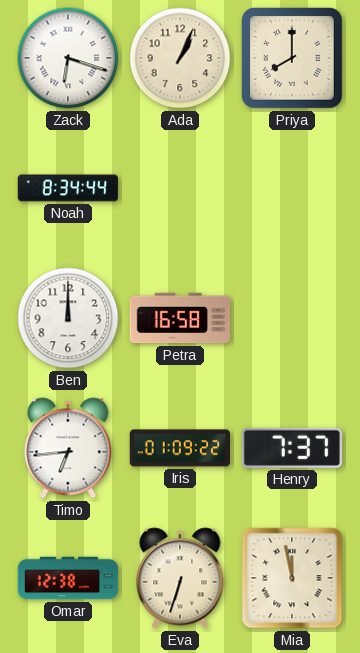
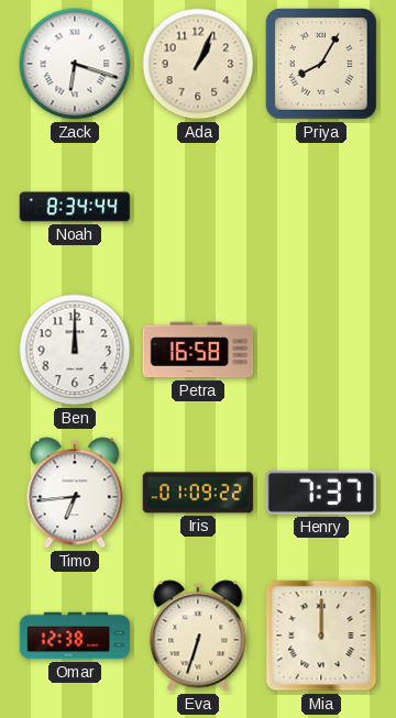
Priya: 8:00 -> 8:05 (322, 65)
Mia: 11:58 -> 12:00 (321, 636)
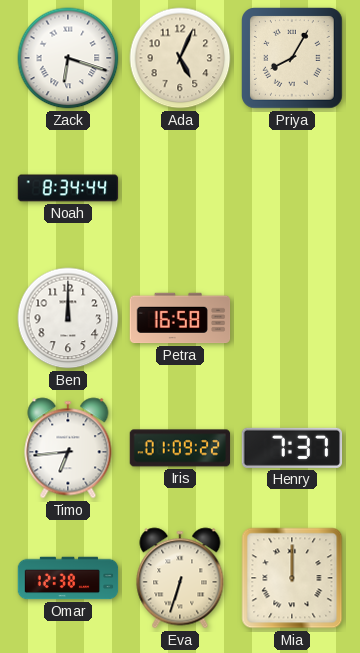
Ada: 1:04 -> 5:04 (180, 58)
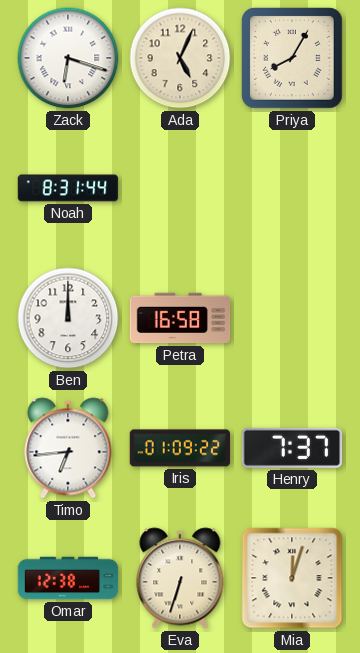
Noah: 8:34 -> 8:31 (68, 188)
Mia: 12:00 -> 12:03 (292, 578)
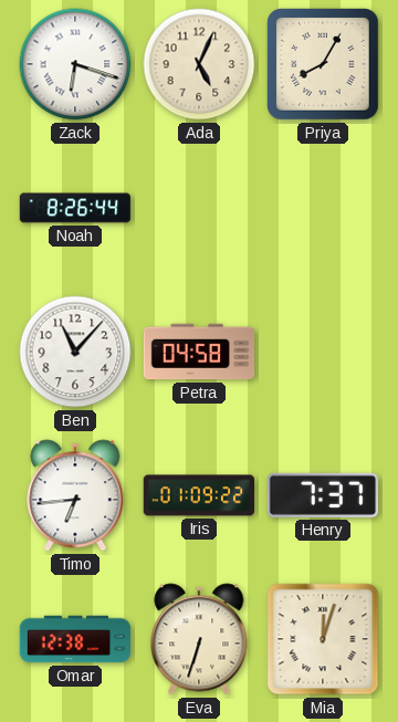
Noah: 8:31 -> 8:26 (75, 208)
Ben: 12:00 -> 11:07 (75, 352)
Petra: 16:58 -> 04:58 (199, 352)
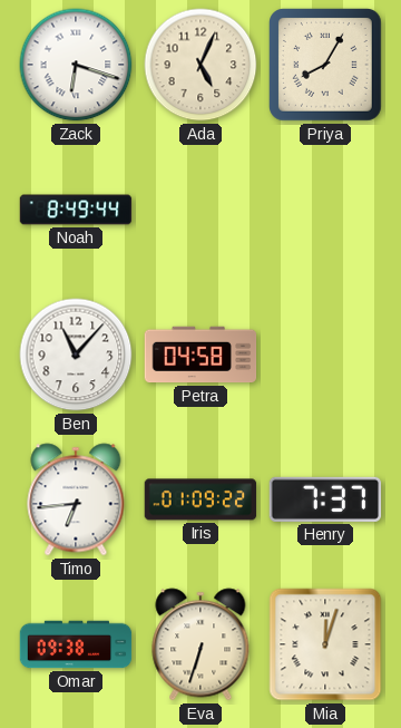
Noah: 8:26 -> 8:49 (76, 210)
Omar: 12:38 -> 09:38 (76, 644)
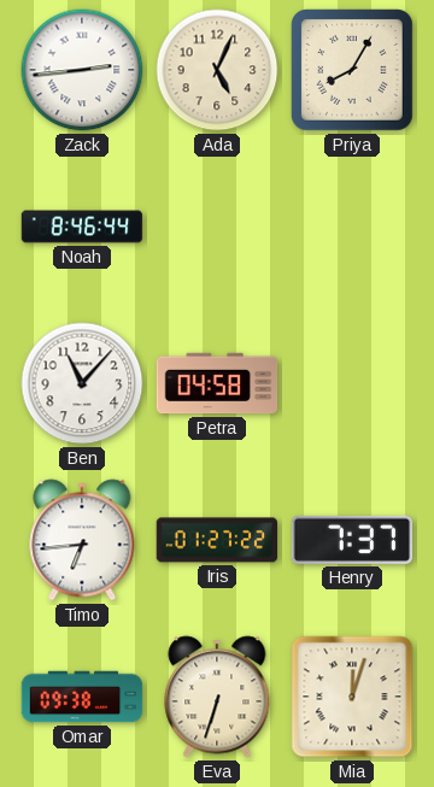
Zack: 6:18 -> 2:44 (82, 70)
Noah: 8:49 -> 8:46 (82, 227)
Iris: 01:09 -> 01:27 (217, 540)
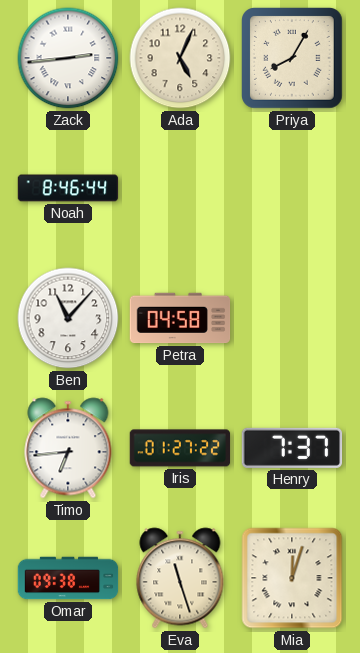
Eva: 6:33 -> 11:27 (180, 578)
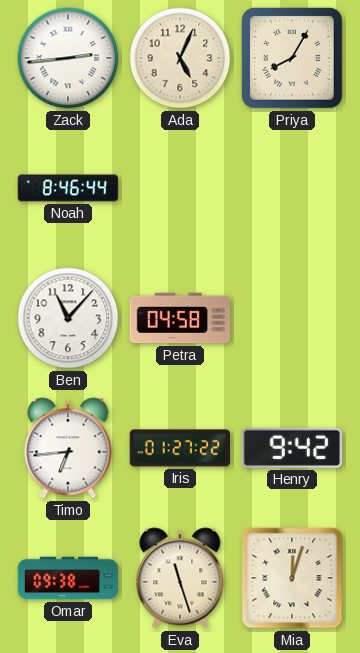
Henry: 7:37 -> 9:42 (292, 448)
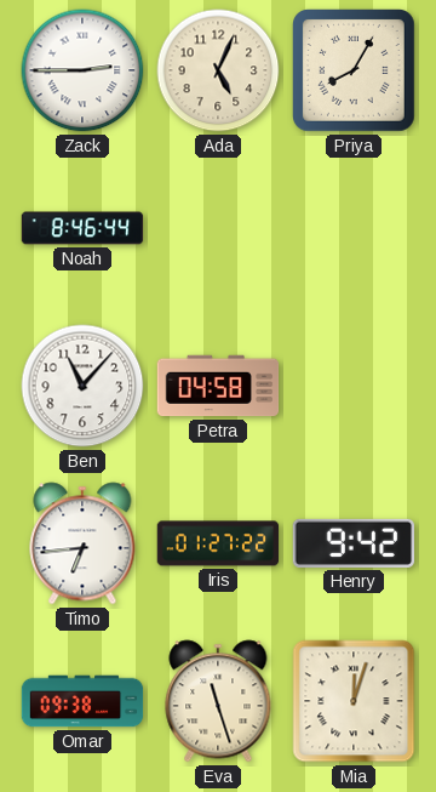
Zack: 2:44 -> 2:45 (82, 70)
